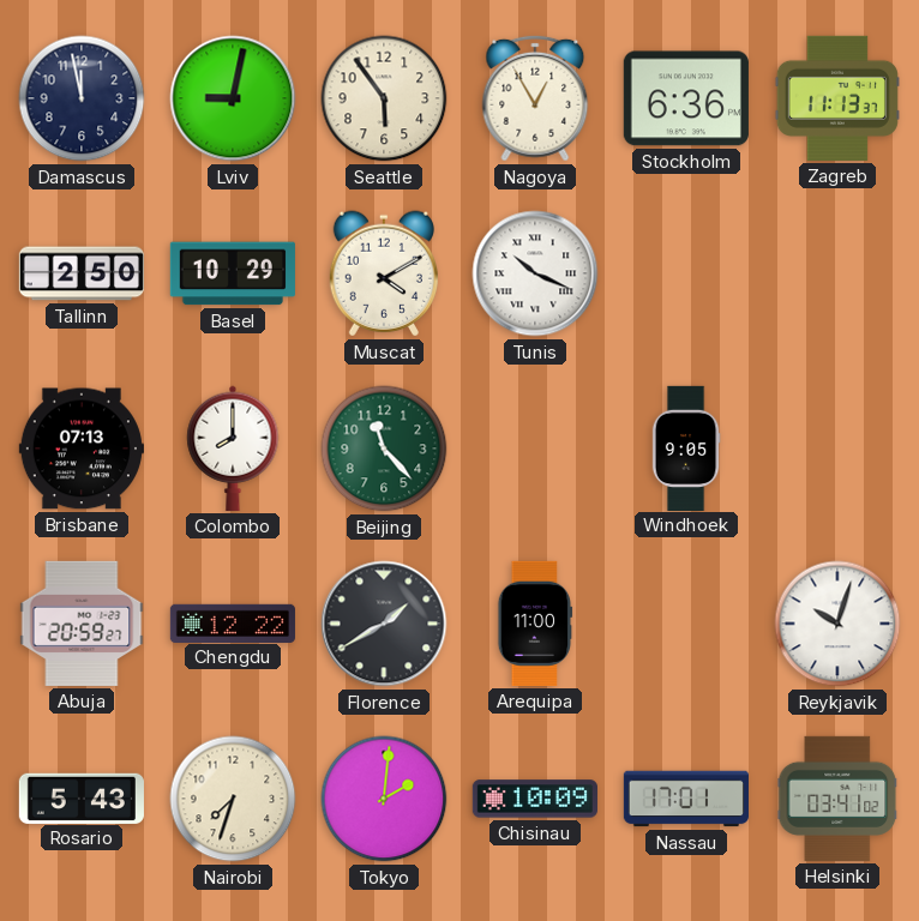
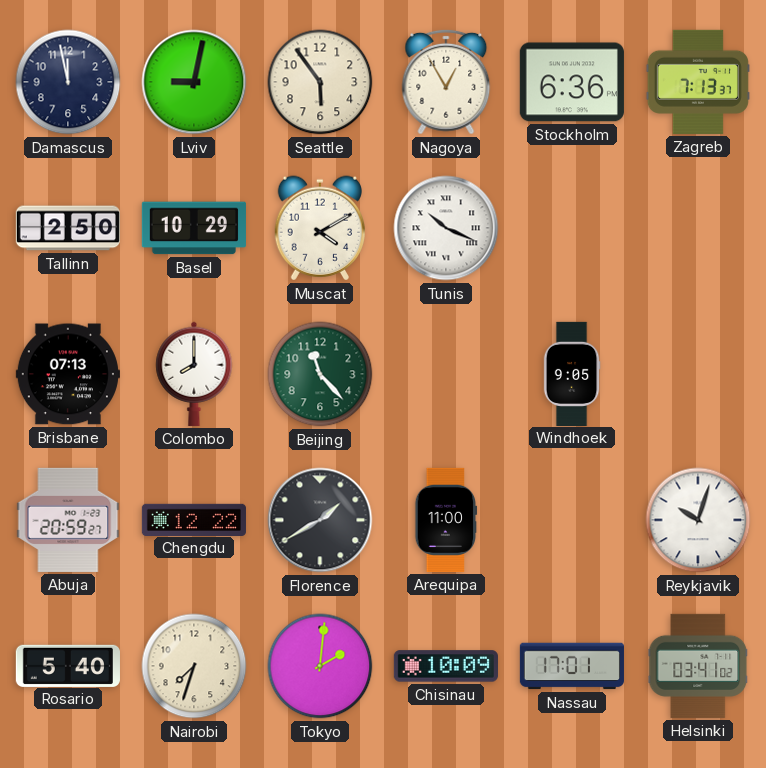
Zagreb: 11:13 -> 7:13 (698, 82)
Rosario: 5:43 -> 5:40 (68, 665)
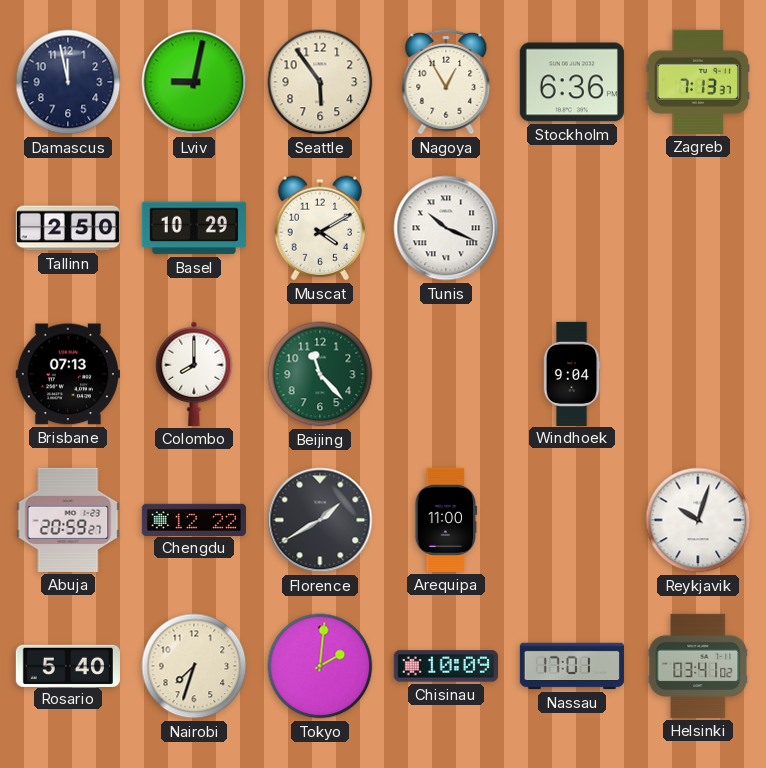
Windhoek: 9:05 -> 9:04 (572, 373)
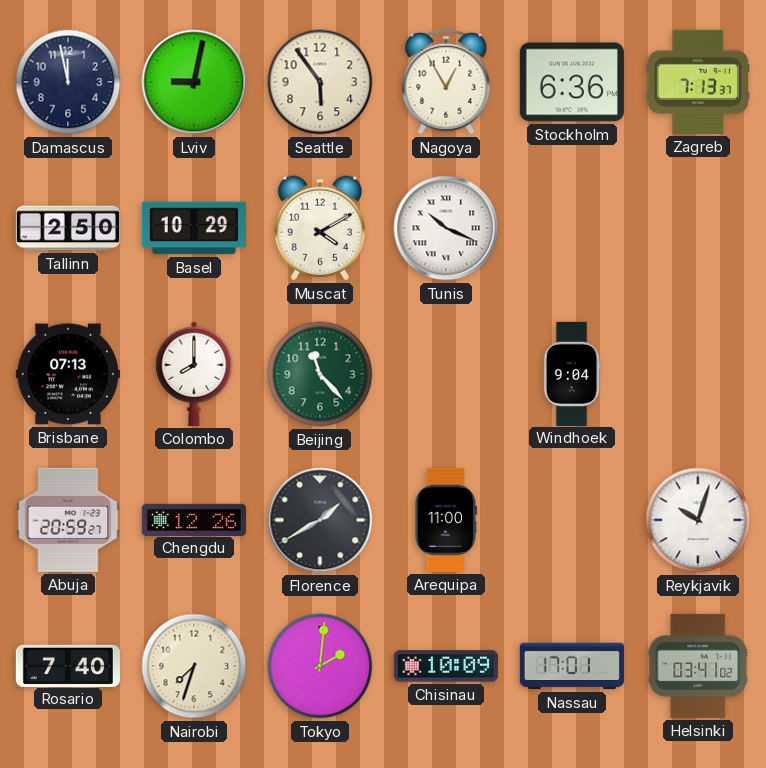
Chengdu: 12:22 -> 12:26 (194, 519)
Rosario: 5:40 -> 7:40 (68, 665)
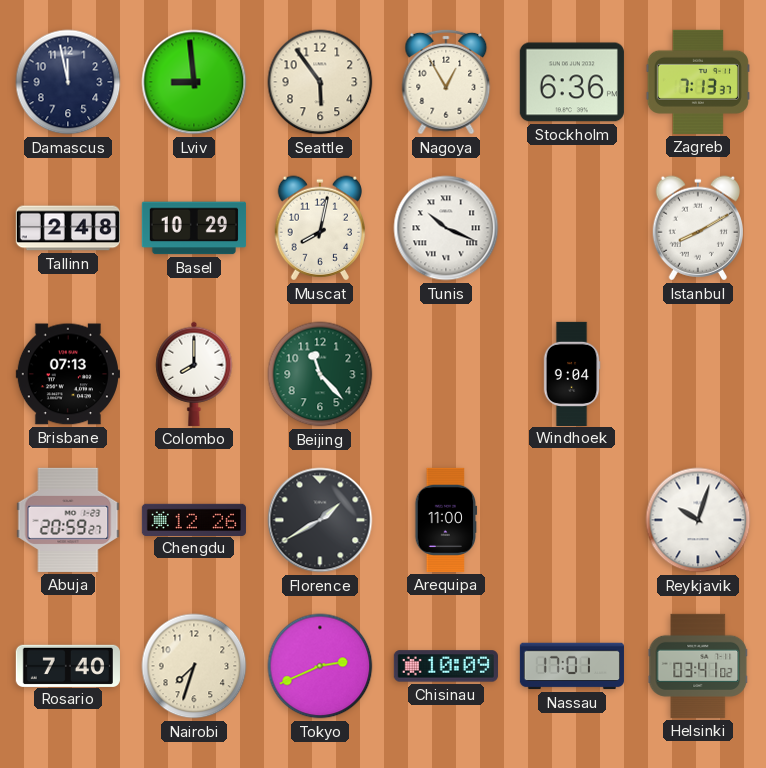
Lviv: 9:02 -> 8:59 (194, 82)
Tallinn: 2:50 -> 2:48 (68, 228)
Muscat: 4:10 -> 8:02 (319, 228)
Istanbul: none -> 8:10 (697, 228)
Tokyo: 2:01 -> 2:41 (320, 666)
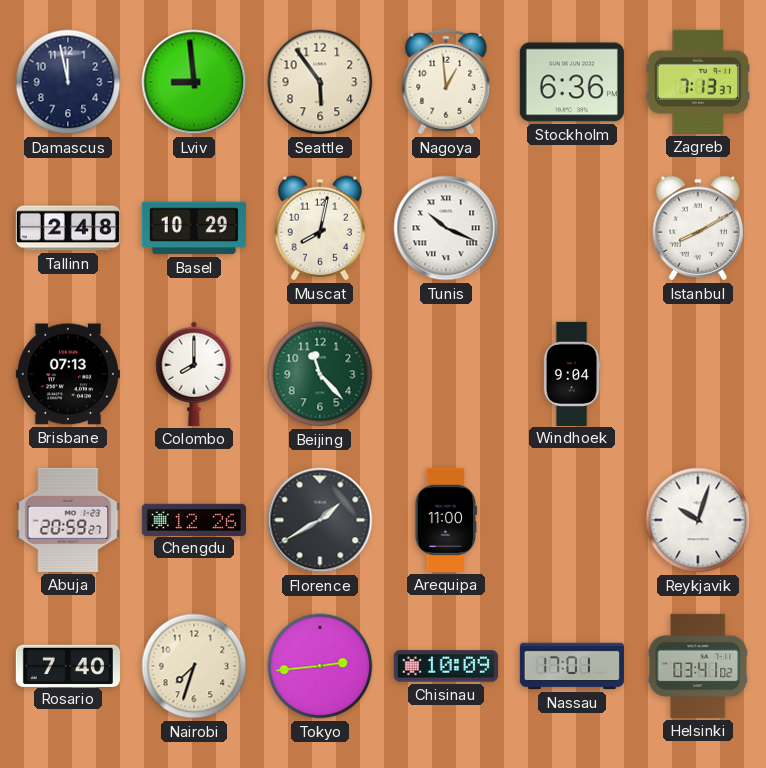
Nagoya: 12:55 -> 12:59 (446, 82)
Tokyo: 2:41 -> 2:44 (320, 666)
